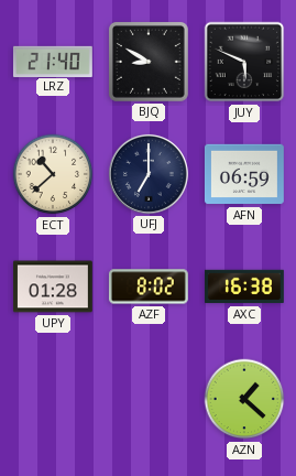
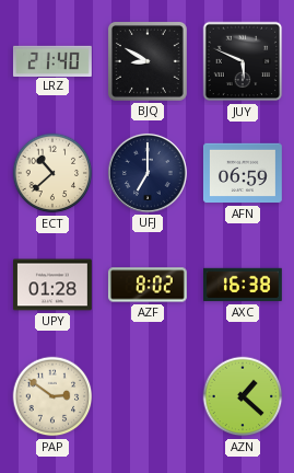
PAP: none -> 2:51 (52, 396)
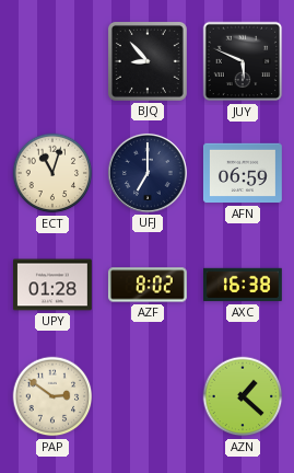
LRZ: 21:40 -> none (52, 60)
BJQ: 8:50 -> 8:53 (148, 61)
ECT: 10:38 -> 11:03 (52, 173)
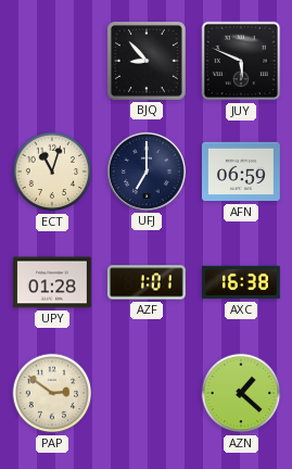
AZF: 8:02 -> 1:01 (147, 282)
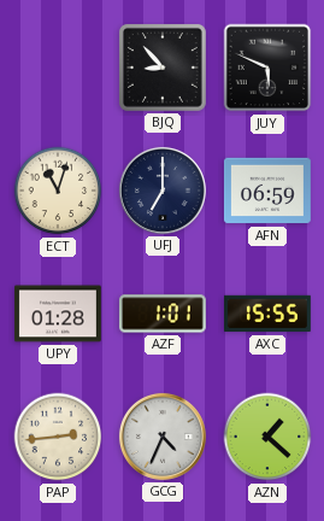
AXC: 16:38 -> 15:55 (269, 314)
PAP: 2:51 -> 2:44 (58, 437)
GCG: none -> 4:34 (163, 437)
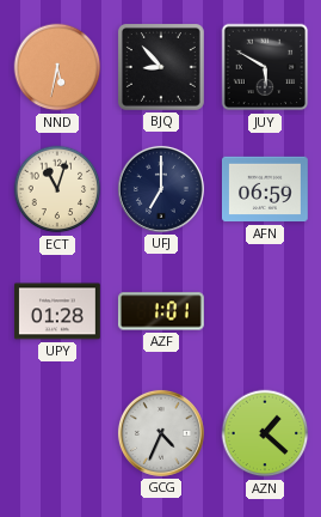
NND: none -> 5:32 (57, 67)
JUY: 5:49 -> 5:50 (265, 67)
AXC: 15:55 -> none (269, 314)
PAP: 2:44 -> none (58, 437)
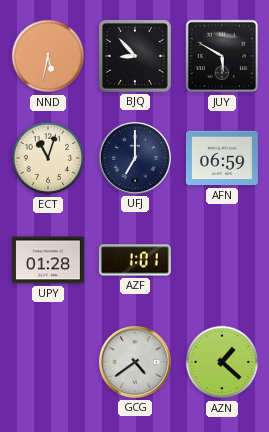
GCG: 4:34 -> 4:39 (135, 362)
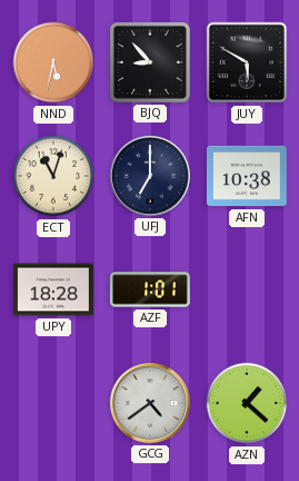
AFN: 06:59 -> 10:38 (247, 176)
UPY: 01:28 -> 18:28 (53, 289)
